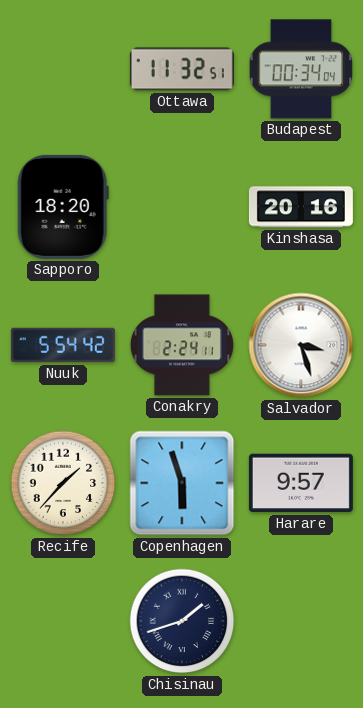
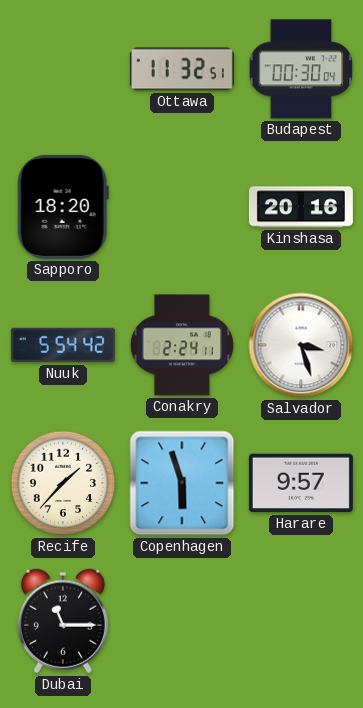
Budapest: 00:34 -> 00:30 (301, 69)
Dubai: none -> 11:15 (63, 621)
Chisinau: 1:42 -> none (182, 621)
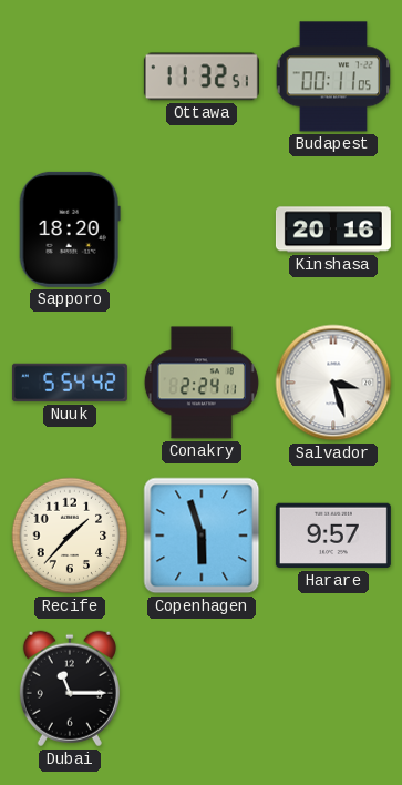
Budapest: 00:30 -> 00:11 (333, 77)
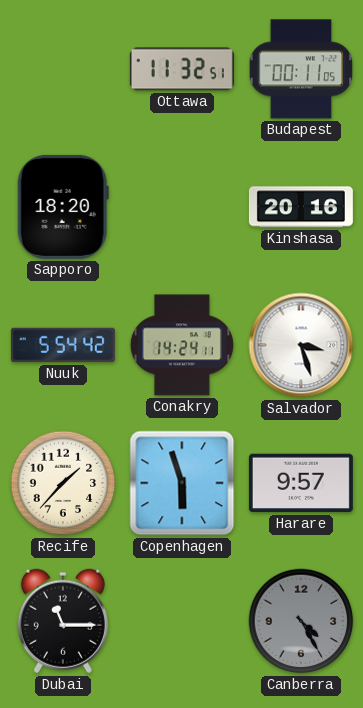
Conakry: 2:24 -> 14:24 (182, 345)
Canberra: none -> 4:25 (301, 621)
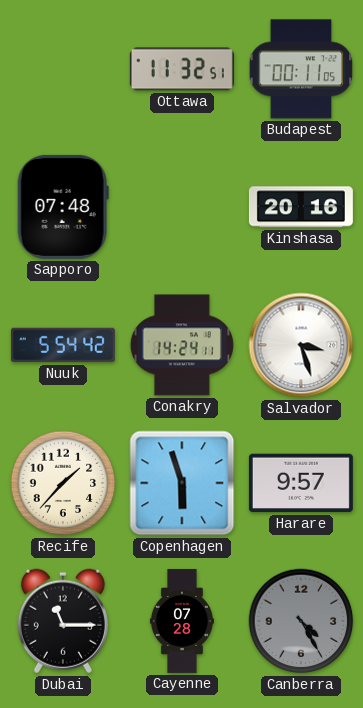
Sapporo: 18:20 -> 07:48 (63, 207)
Cayenne: none -> 07:28 (182, 621)
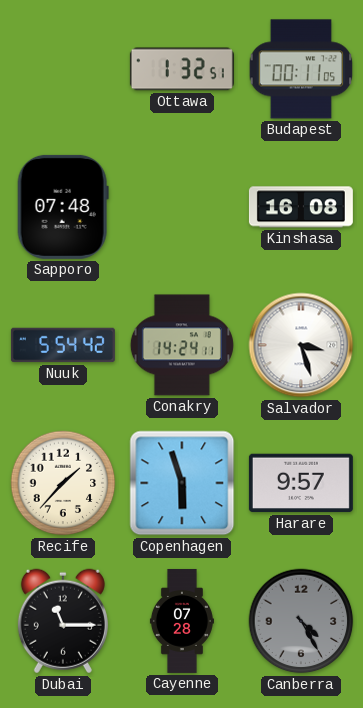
Ottawa: 11:32 -> 1:32 (182, 69)
Kinshasa: 20:16 -> 16:08 (301, 207)
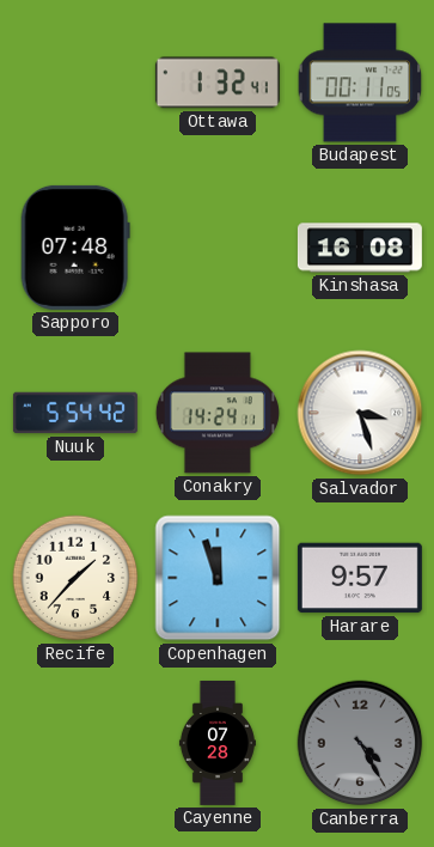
Ottawa: 1:32:51 -> 1:32:41 (218, 83)
Copenhagen: 5:57 -> 11:57 (218, 578)
Dubai: 11:15 -> none (63, 621)
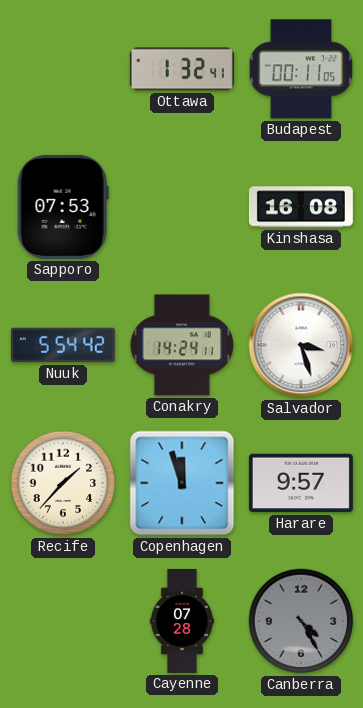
Sapporo: 07:48 -> 07:53 (63, 207)
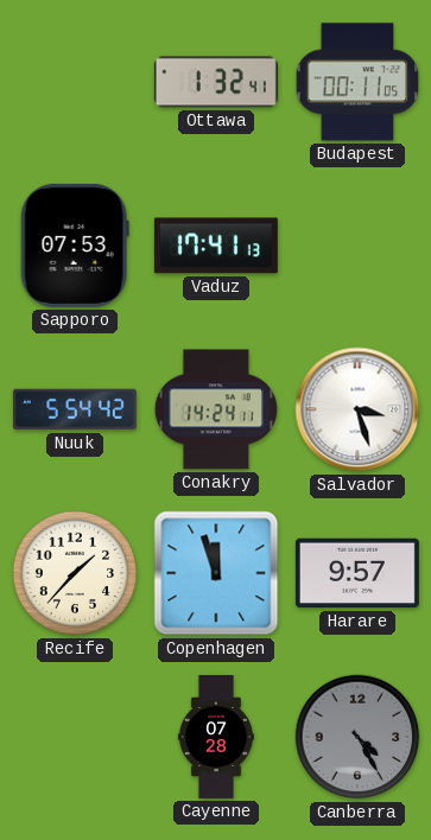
Vaduz: none -> 17:41 (216, 246)
Kinshasa: 16:08 -> none (301, 207)
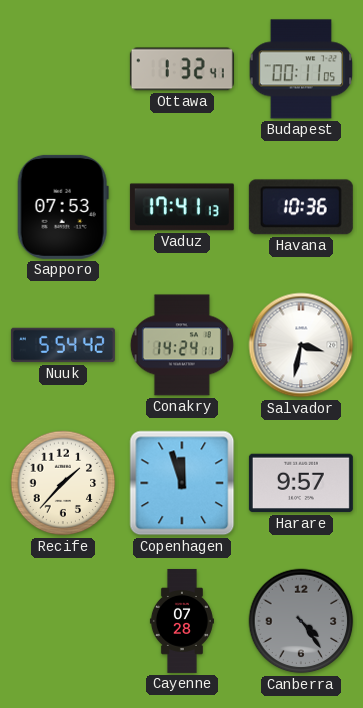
Havana: none -> 10:36 (301, 207)
Salvador: 3:27 -> 3:32 (301, 345)
Canberra: 4:25 -> 4:24 (301, 621)
